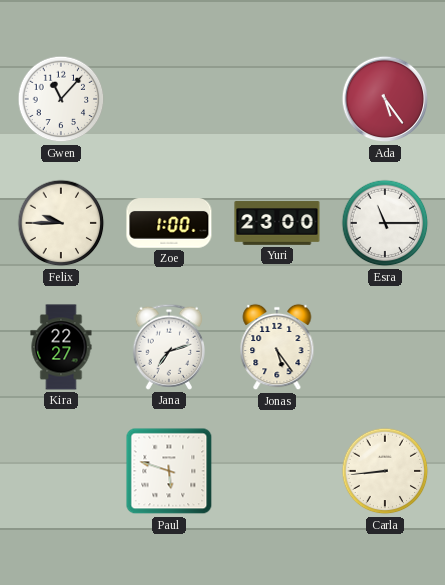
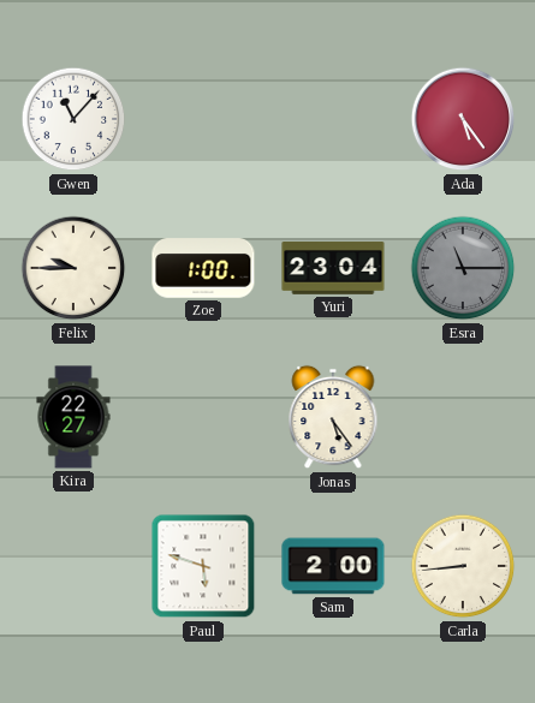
Yuri: 23:00 -> 23:04 (333, 268)
Esra dial: white -> grey (463, 268)
Jana: 7:12 -> none (168, 347)
Sam: none -> 2:00 (333, 566)
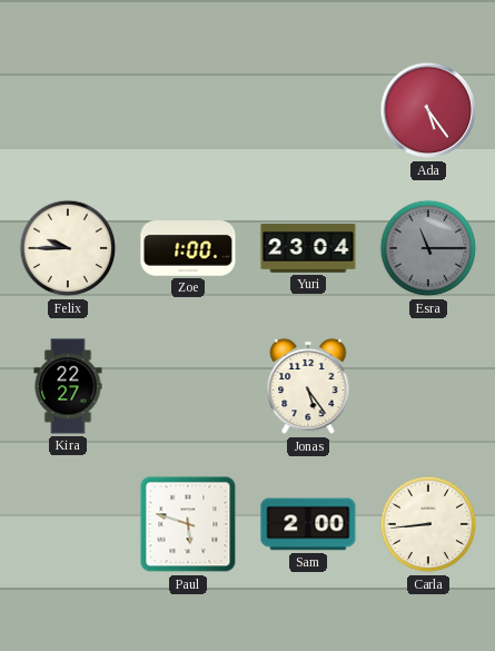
Gwen: 11:07 -> none (73, 119)
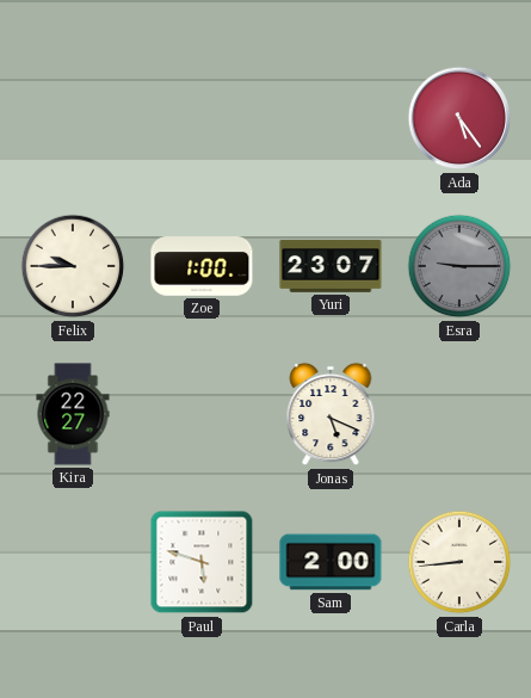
Yuri: 23:04 -> 23:07 (331, 266)
Esra: 11:15 -> 9:15 (459, 266)
Jonas: 5:24 -> 5:19 (331, 414)
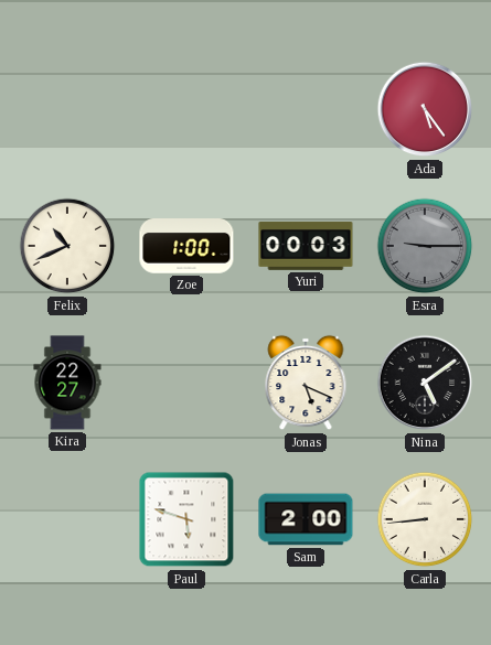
Felix: 9:45 -> 10:41 (67, 246)
Yuri: 23:07 -> 00:03 (306, 246)
Nina: none -> 5:09 (425, 383)
